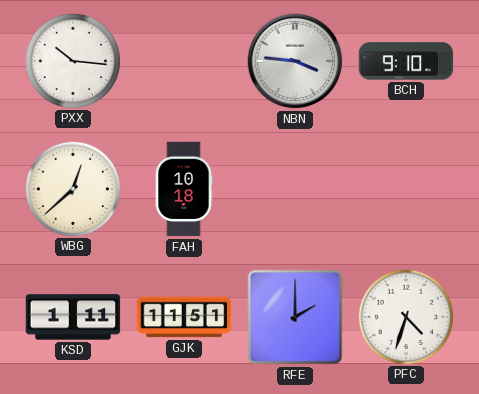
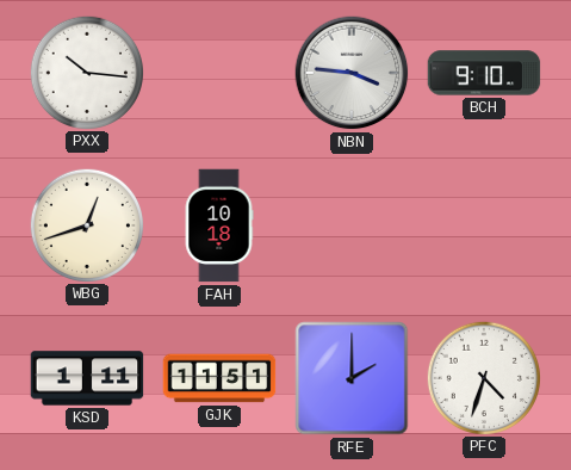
WBG: 12:38 -> 12:42 (86, 224)
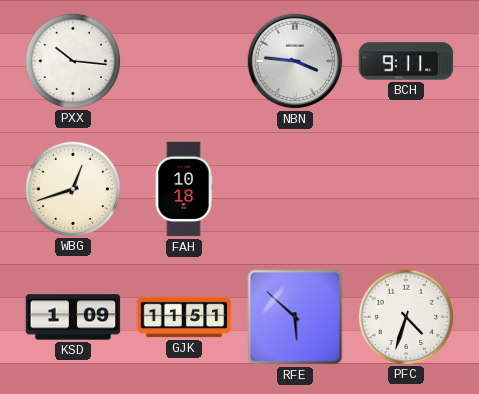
BCH: 9:10 -> 9:11 (406, 61)
KSD: 1:11 -> 1:09 (73, 317)
RFE: 2:00 -> 5:52 (295, 317)
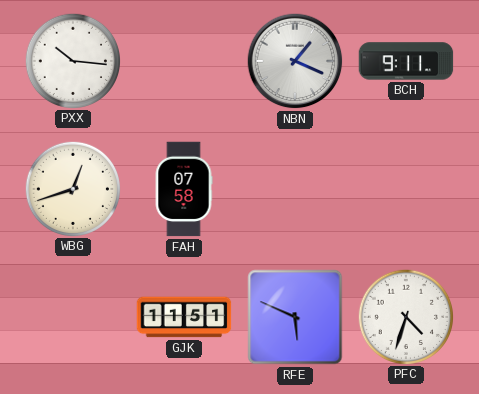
NBN: 3:46 -> 1:19 (295, 61)
FAH: 10:18 -> 07:58 (184, 189)
KSD: 1:09 -> none (73, 317)
RFE: 5:52 -> 5:49 (295, 317)
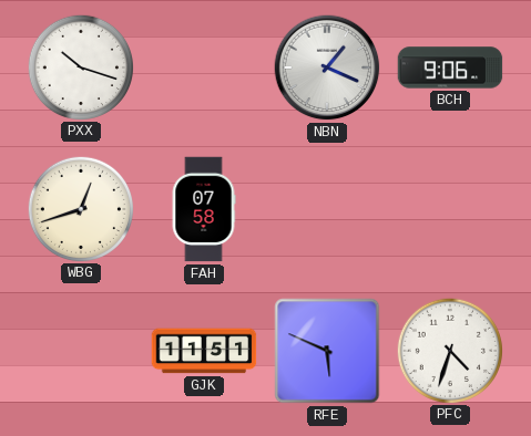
PXX: 10:16 -> 10:18 (80, 66)
BCH: 9:11 -> 9:06 (450, 68)
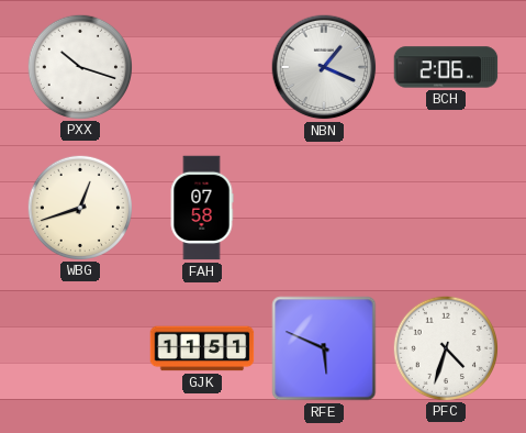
BCH: 9:06 -> 2:06 (446, 67)
